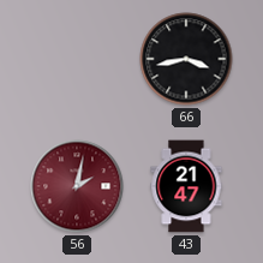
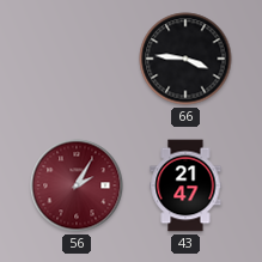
66: 3:43 -> 3:46 (185, 59)
56: 2:02 -> 2:05 (77, 185)
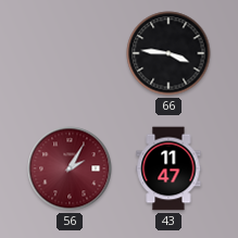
43: 21:47 -> 11:47 (168, 168)
